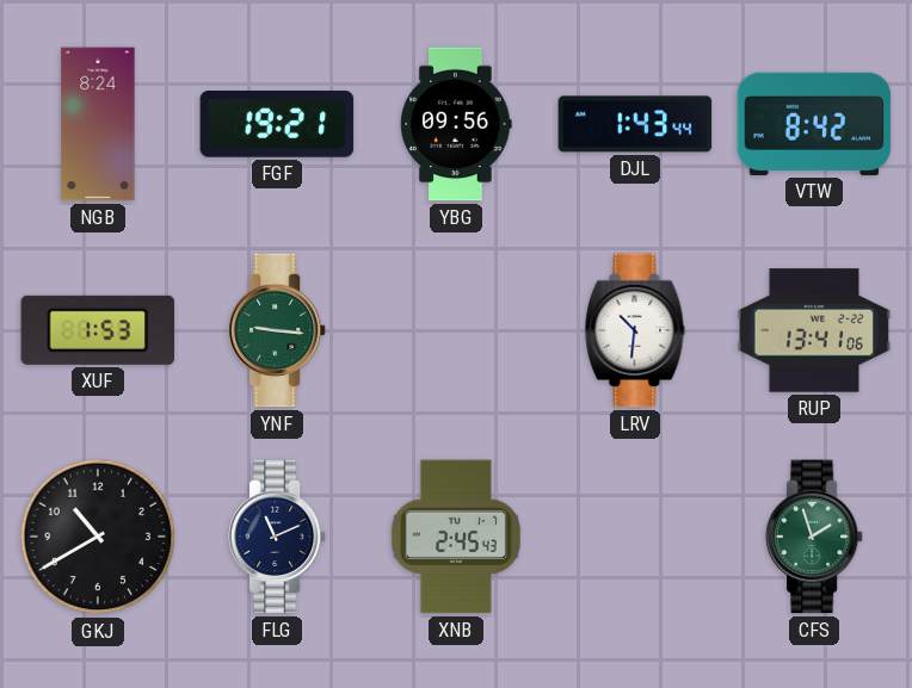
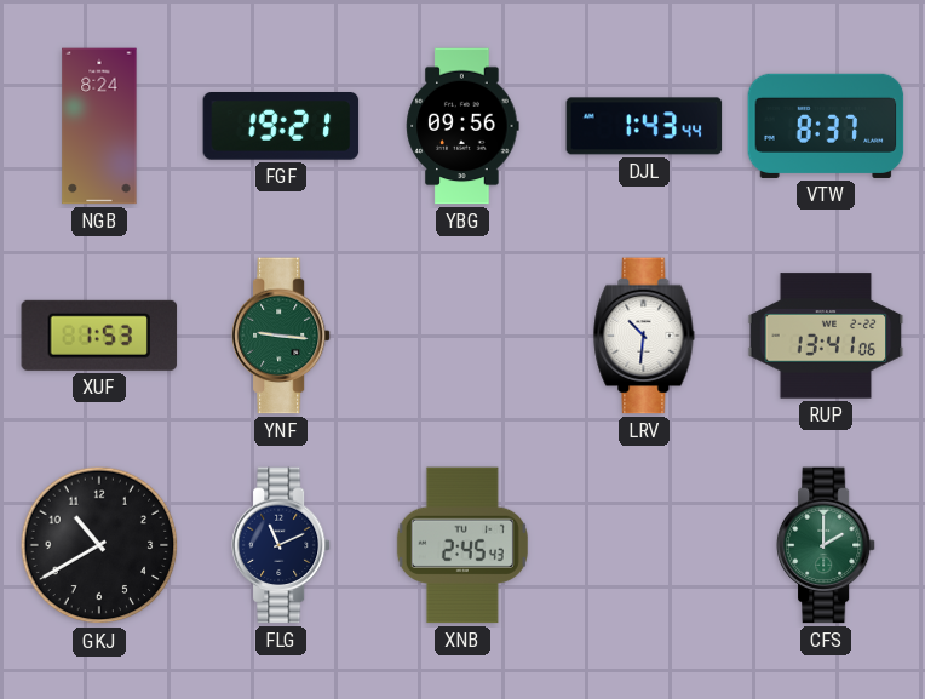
VTW: 8:42 -> 8:37 (826, 126)
CFS: 1:57 -> 2:00 (826, 545)
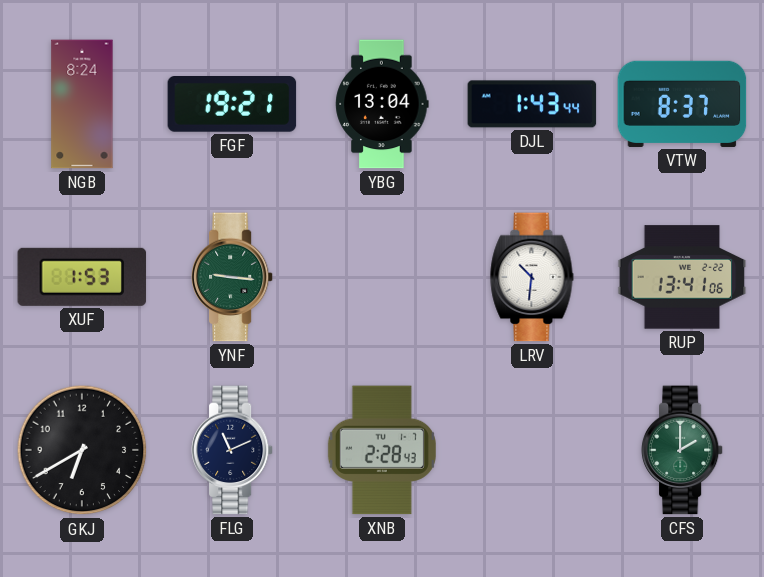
YBG: 09:56 -> 13:04 (382, 104)
GKJ: 10:40 -> 6:40 (82, 450)
XNB: 2:45 -> 2:28 (382, 450)
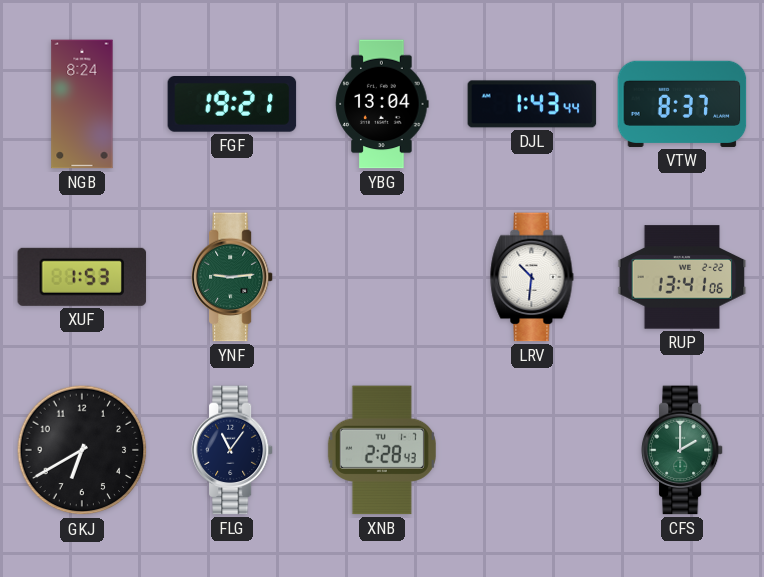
YNF: 9:16 -> 9:14 (232, 277)
FLG: 11:11 -> 11:06 (232, 450)
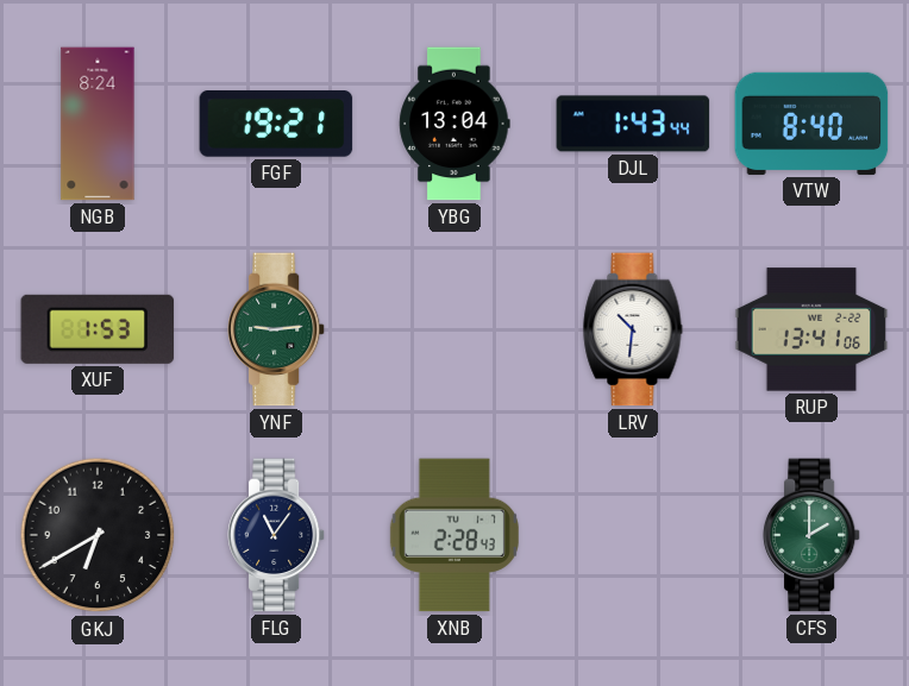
VTW: 8:37 -> 8:40 (811, 124)
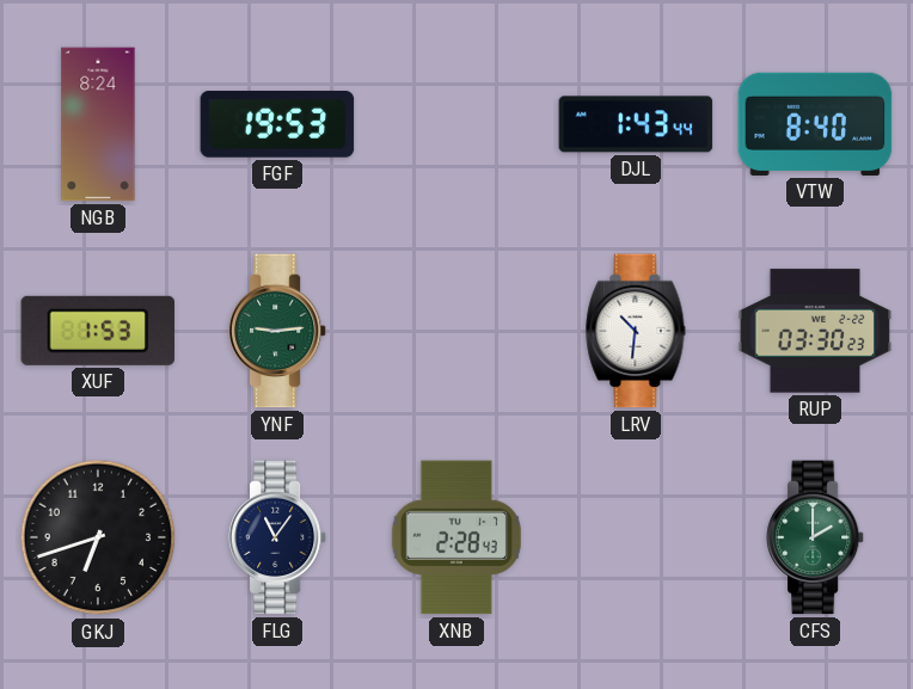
FGF: 19:21 -> 19:53 (277, 125)
YBG: 13:04 -> none (454, 124)
RUP: 13:41 -> 03:30 (815, 331)
GKJ: 6:40 -> 6:42 (98, 537)
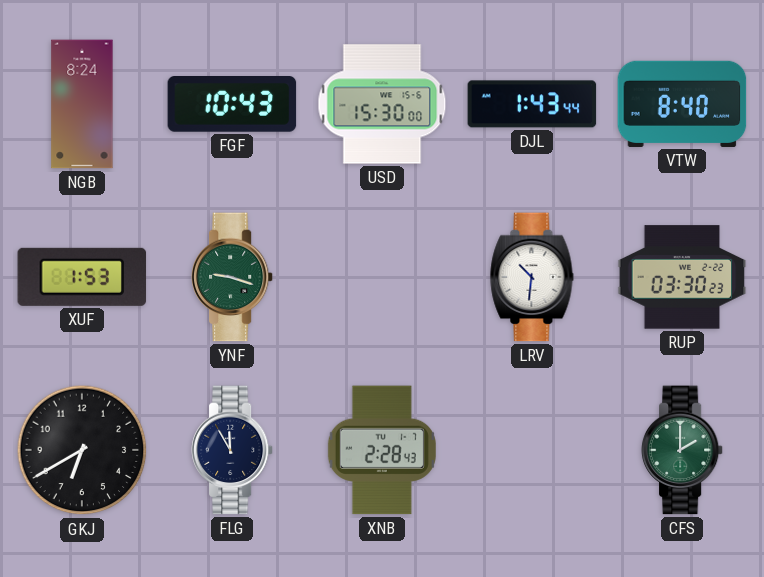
FGF: 19:53 -> 10:43 (232, 105)
USD: none -> 15:30 (382, 104)
YNF: 9:14 -> 9:18 (232, 277)
GKJ: 6:42 -> 6:40 (82, 450)
FLG: 11:06 -> 11:55 (232, 450)
